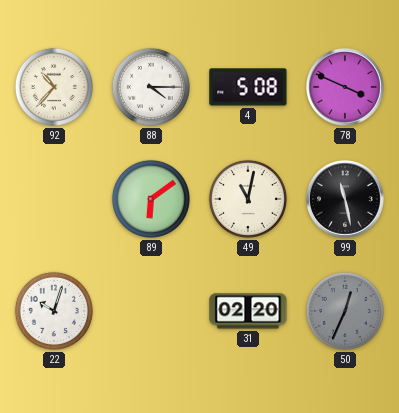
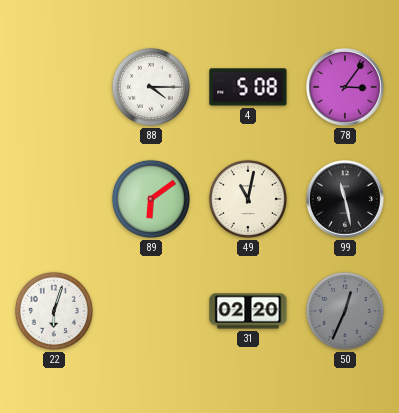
92: 10:37 -> none (54, 87)
78: 3:49 -> 3:06 (346, 88)
22: 10:03 -> 6:03 (54, 311)
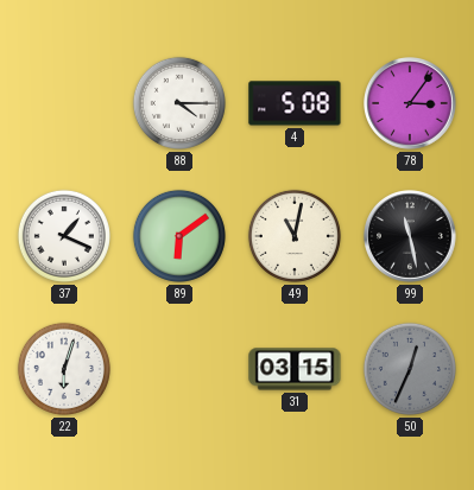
37: none -> 1:19 (64, 236)
31: 02:20 -> 03:15 (295, 369)
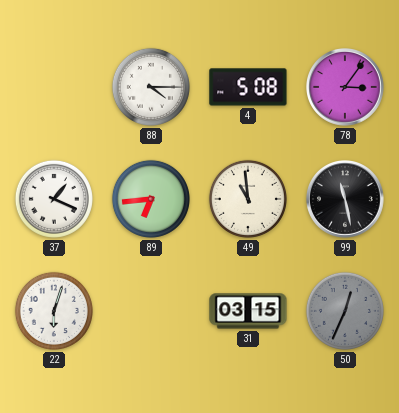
89: 6:09 -> 6:44 (151, 199)
49: 11:02 -> 10:59 (248, 199)
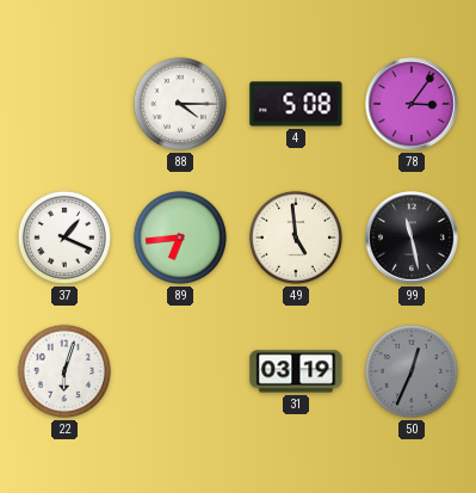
49: 10:59 -> 4:59 (296, 238)
31: 03:15 -> 03:19 (296, 371)
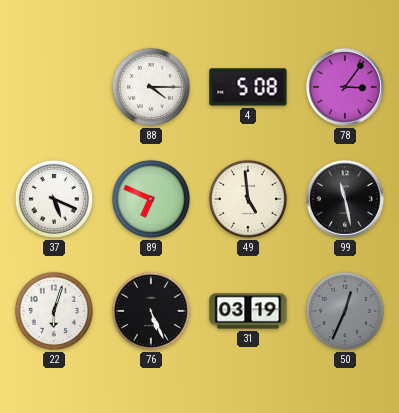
37: 1:19 -> 5:19 (54, 199)
89: 6:44 -> 6:49 (151, 199)
76: none -> 5:26 (151, 311)
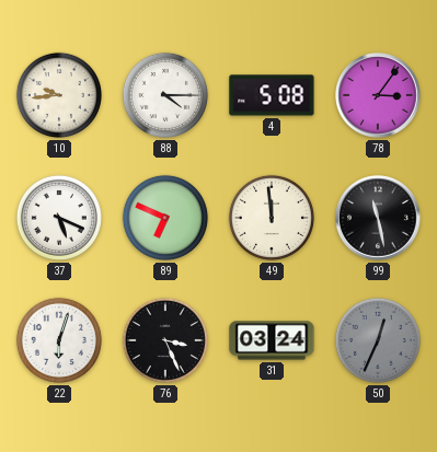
10: none -> 9:44 (59, 95)
49: 4:59 -> 11:59 (272, 218)
76: 5:26 -> 3:26 (165, 340)
31: 03:19 -> 03:24 (272, 340)
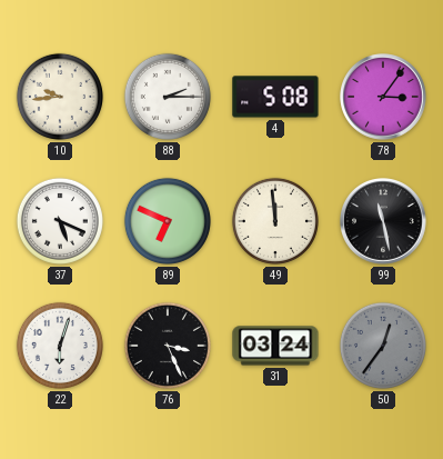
88: 4:15 -> 2:15 (168, 97)
50: 12:34 -> 12:36 (383, 346)
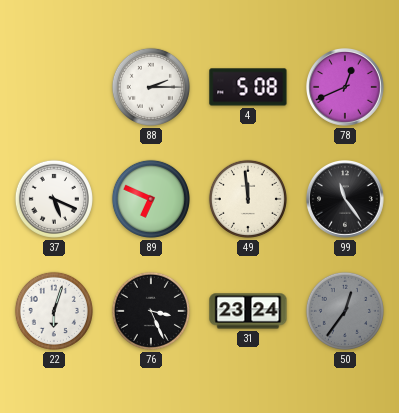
10: 9:44 -> none (60, 97)
78: 3:06 -> 12:41 (346, 88)
99: 11:28 -> 11:24 (346, 200)
31: 03:24 -> 23:24 (248, 311)
